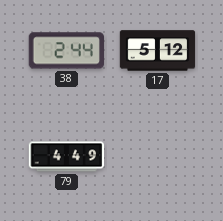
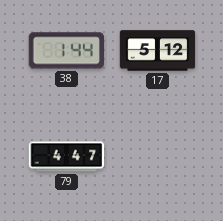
38: 2:44 -> 1:44 (66, 51)
79: 4:49 -> 4:47 (67, 157)
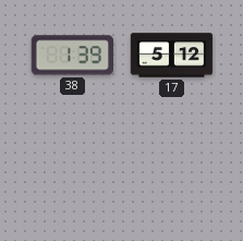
38: 1:44 -> 1:39 (72, 56)
79: 4:47 -> none (67, 157)
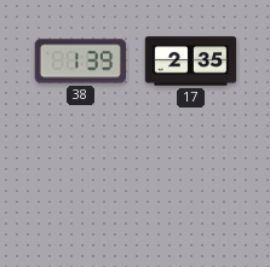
17: 5:12 -> 2:35 (191, 62)
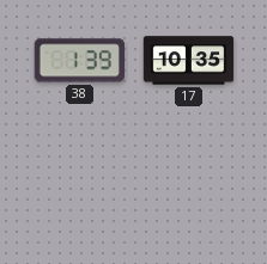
17: 2:35 -> 10:35 (189, 61)
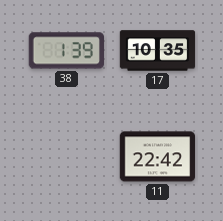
11: none -> 22:42 (158, 157)
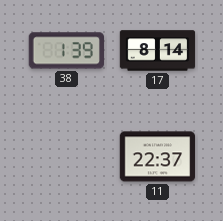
17: 10:35 -> 8:14 (158, 51)
11: 22:42 -> 22:37 (158, 157)
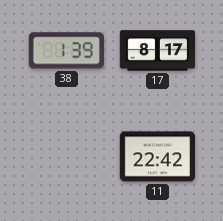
17: 8:14 -> 8:17 (158, 51)
11: 22:37 -> 22:42 (158, 157)
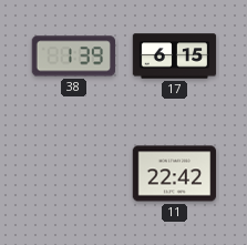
17: 8:17 -> 6:15 (175, 57)
